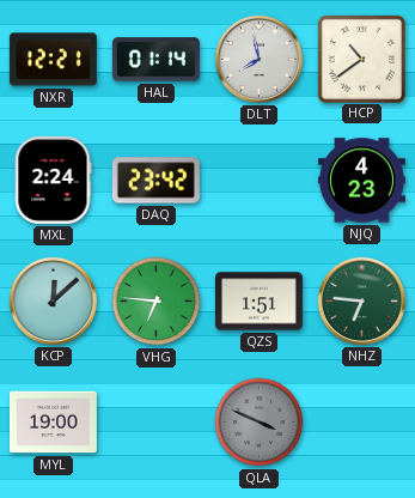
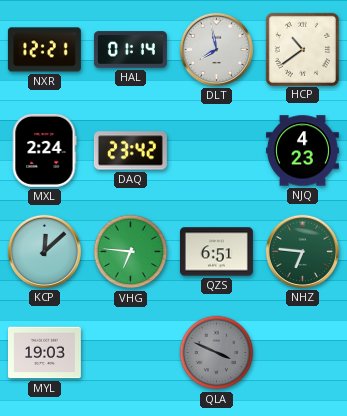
QZS: 1:51 -> 6:51 (216, 252)
MYL: 19:00 -> 19:03 (44, 353)
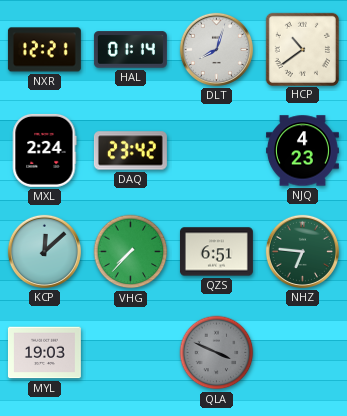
DLT: 7:58 -> 8:03 (216, 49)
VHG: 6:46 -> 7:37 (131, 252)
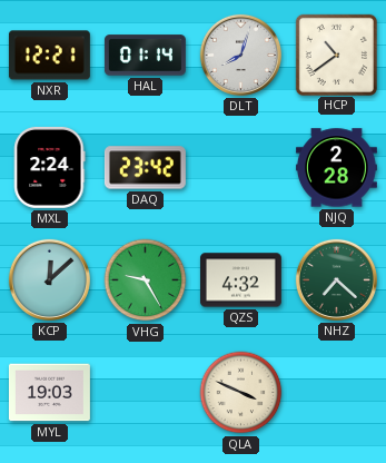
NJQ: 4:23 -> 2:28 (336, 168)
VHG: 7:37 -> 9:25 (146, 280)
QZS: 6:51 -> 4:32 (240, 280)
NHZ: 6:46 -> 7:22 (336, 279)
QLA dial: grey -> cream (241, 393)
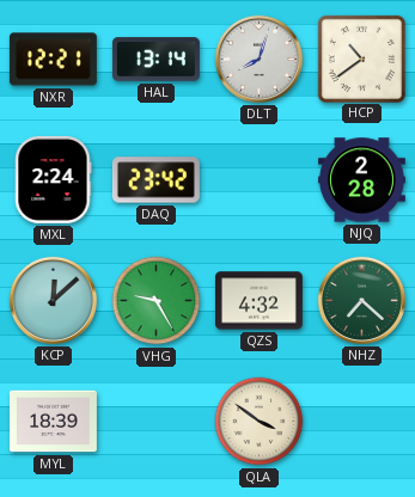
HAL: 01:14 -> 13:14 (155, 60)
MYL: 19:03 -> 18:39 (53, 422)
QLA: 3:49 -> 3:51 (260, 422)
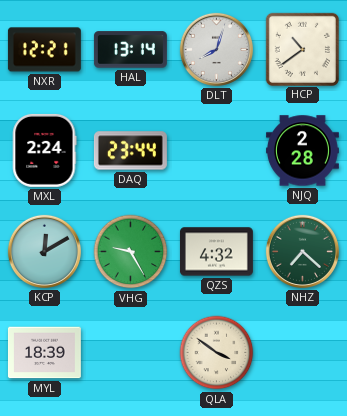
DAQ: 23:42 -> 23:44 (130, 151)
KCP: 12:08 -> 12:10 (44, 251)
